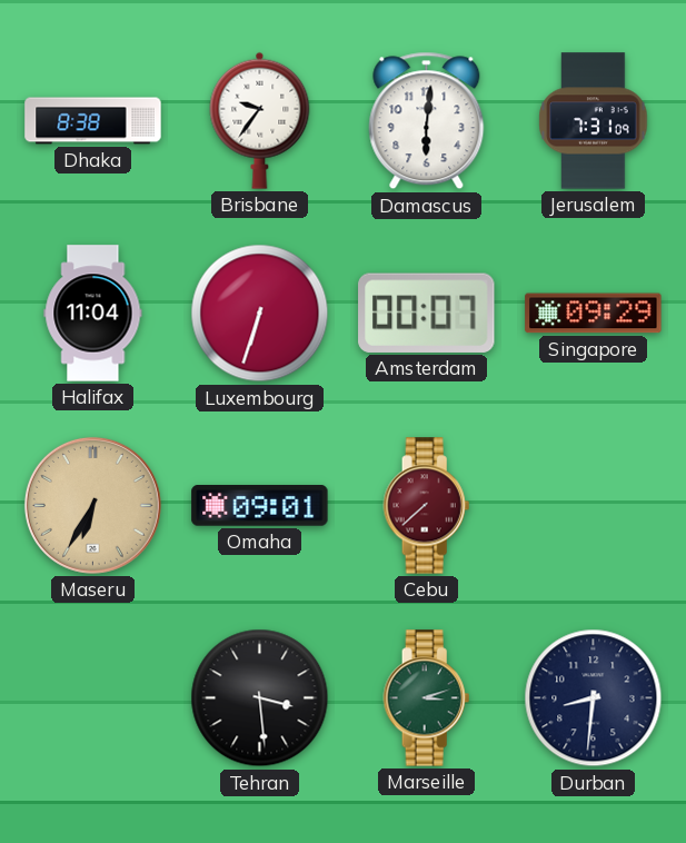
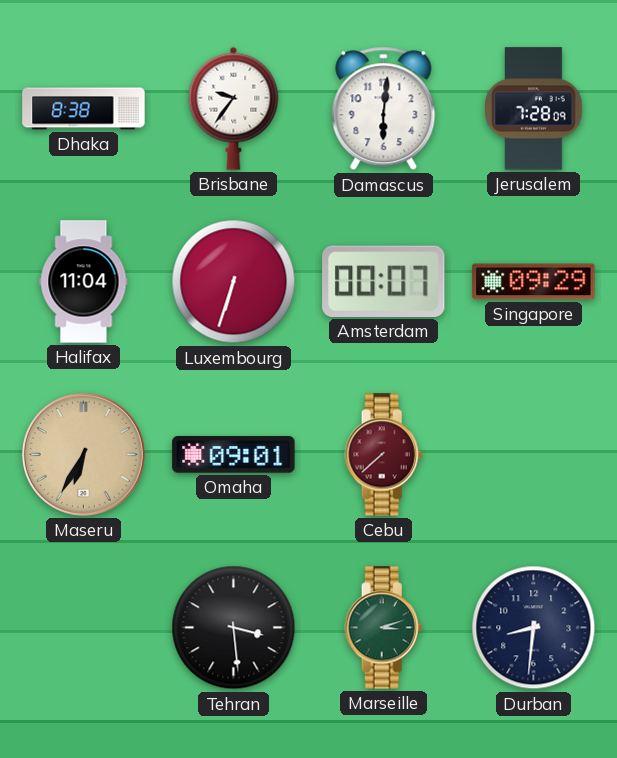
Jerusalem: 7:31 -> 7:28 (534, 109)
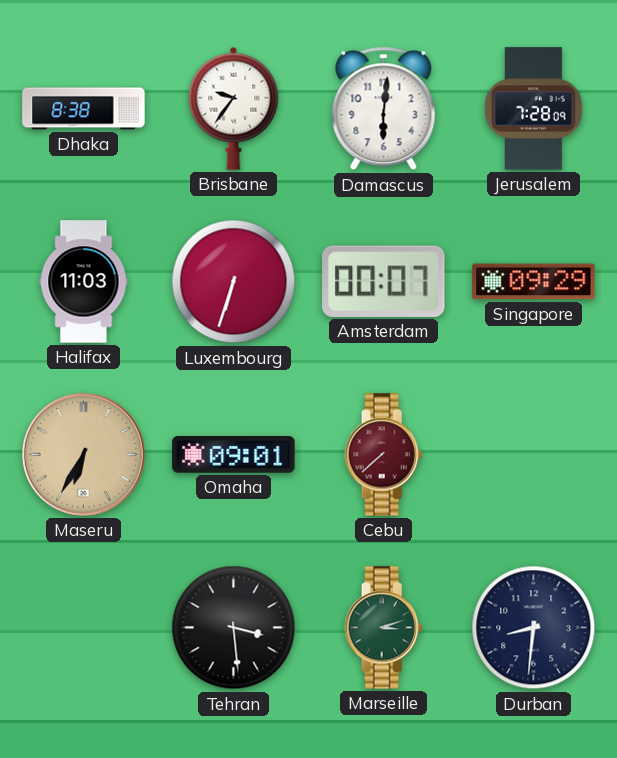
Halifax: 11:04 -> 11:03 (84, 282)
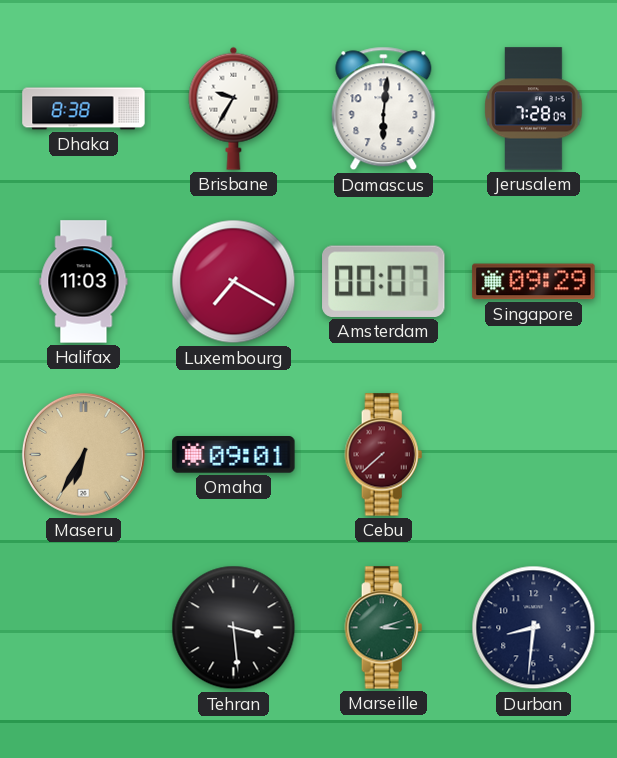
Brisbane: 9:36 -> 9:35 (234, 108)
Luxembourg: 6:33 -> 7:20 (234, 282)
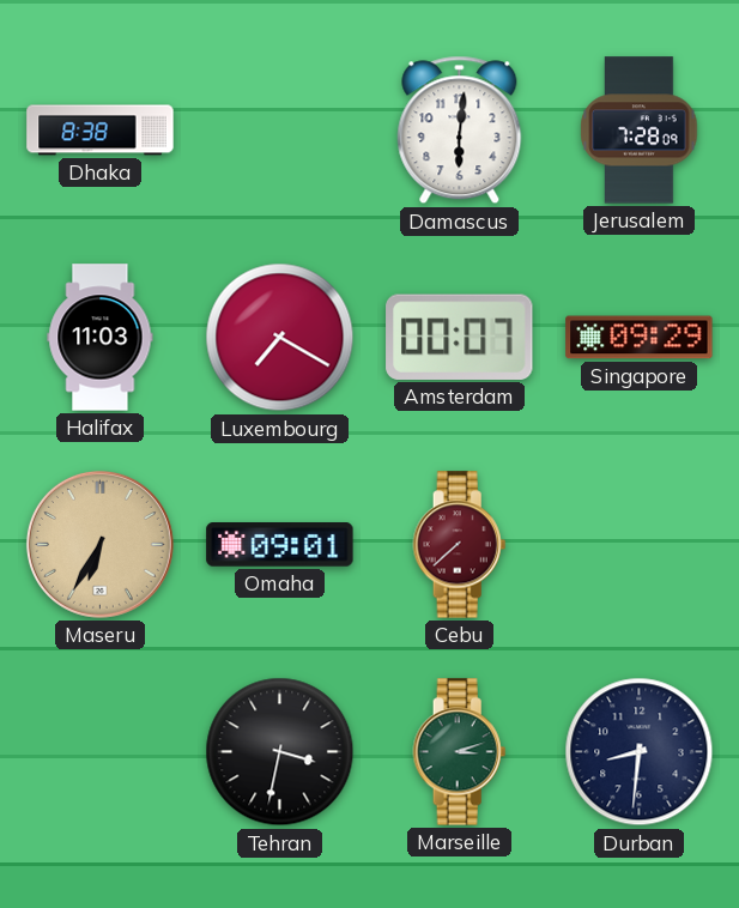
Brisbane: 9:35 -> none (234, 108)
Tehran: 3:29 -> 3:32 (280, 752)
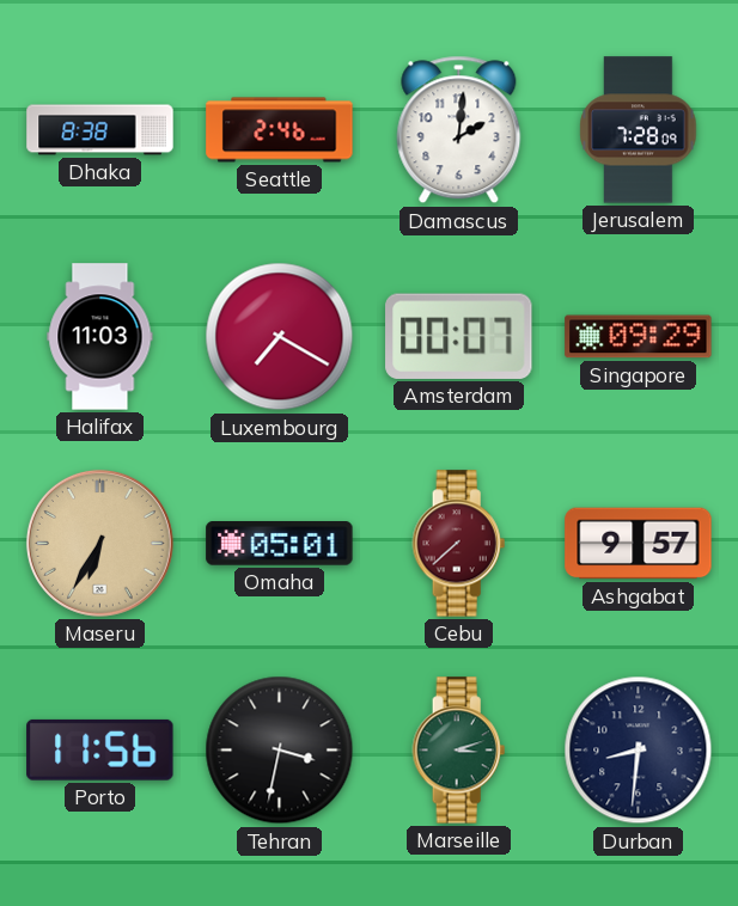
Seattle: none -> 2:46 (280, 130)
Damascus: 6:01 -> 2:01 (459, 130)
Omaha: 09:01 -> 05:01 (280, 544)
Ashgabat: none -> 9:57 (639, 544)
Porto: none -> 11:56 (100, 749)
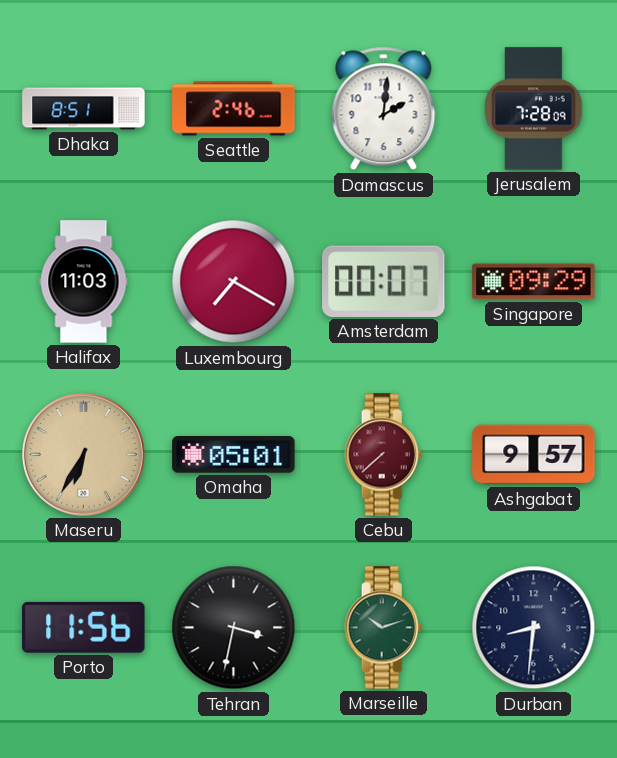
Dhaka: 8:38 -> 8:51 (84, 109)
Marseille: 3:12 -> 10:12 (384, 628)
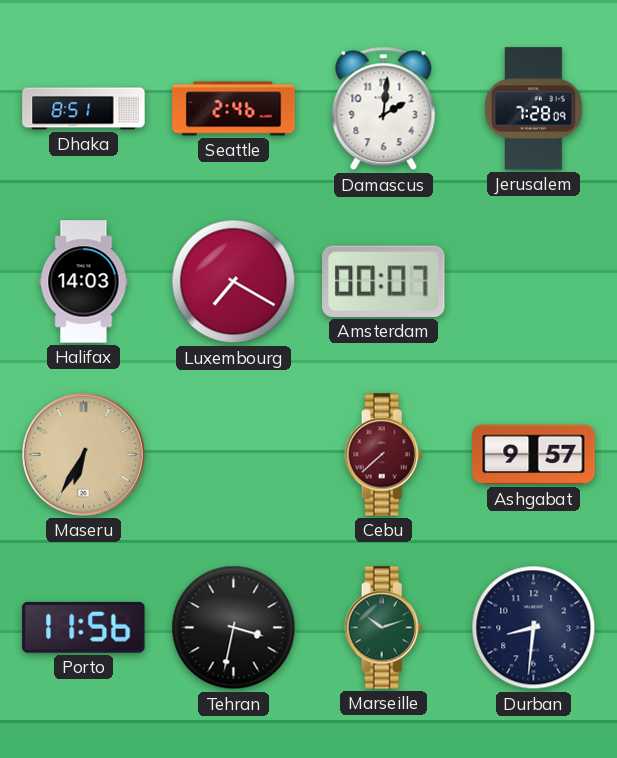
Halifax: 11:03 -> 14:03 (84, 282)
Singapore: 09:29 -> none (534, 282)
Omaha: 05:01 -> none (234, 455)
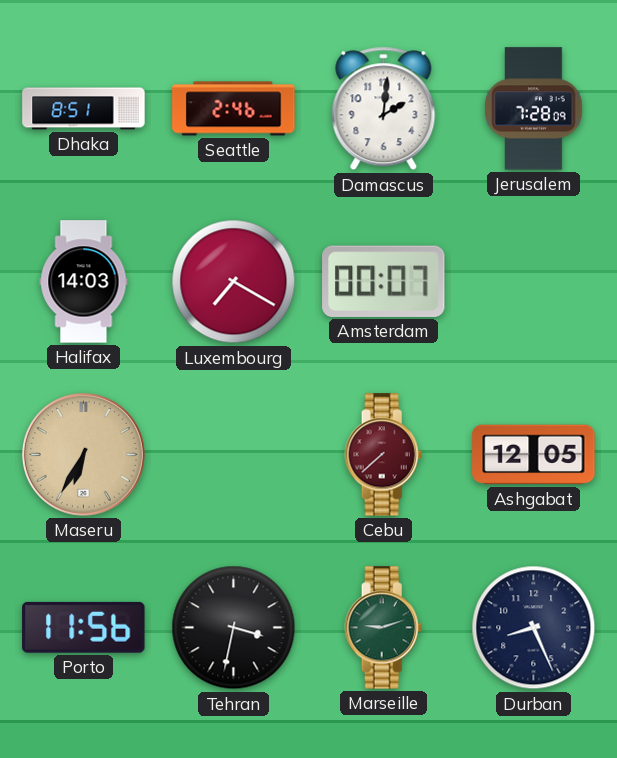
Ashgabat: 9:57 -> 12:05 (534, 455)
Marseille: 10:12 -> 9:12 (384, 628)
Durban: 8:31 -> 8:26 (534, 628)
